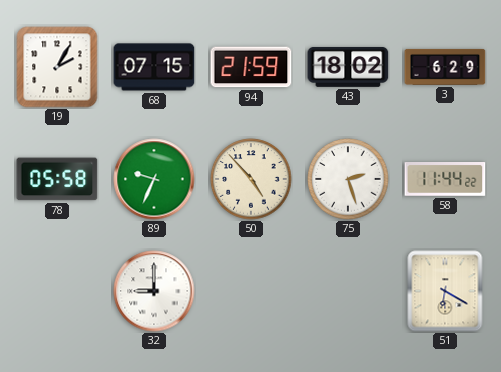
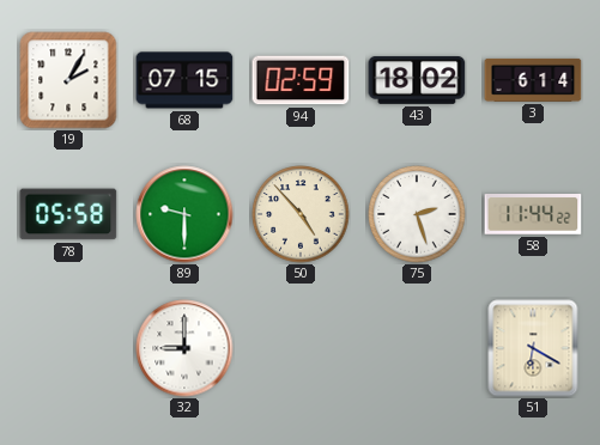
94: 21:59 -> 02:59 (301, 80)
3: 6:29 -> 6:14 (533, 80)
89: 9:34 -> 9:30 (184, 214)
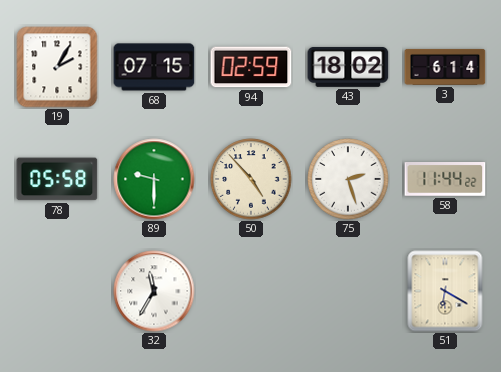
32: 9:00 -> 11:35 (154, 291)
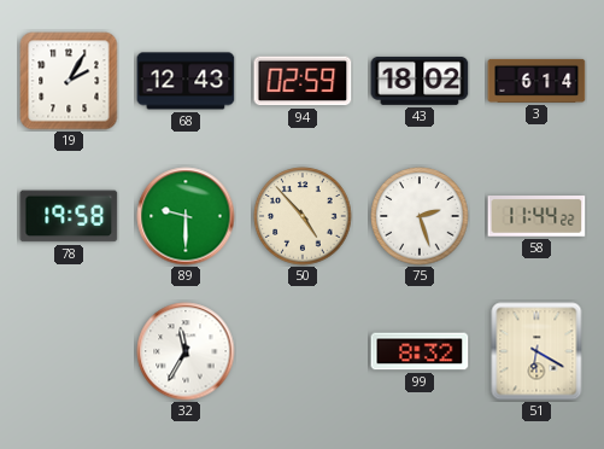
68: 07:15 -> 12:43 (186, 81)
78: 05:58 -> 19:58 (69, 216)
99: none -> 8:32 (420, 351)
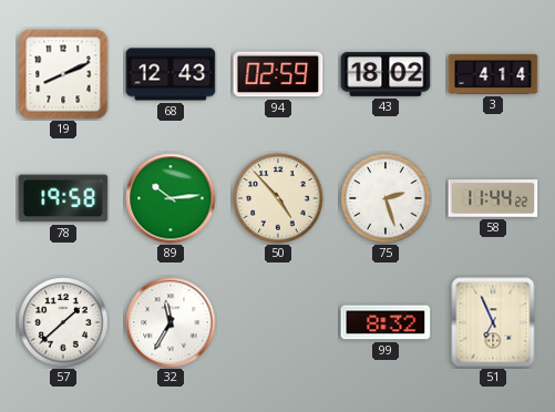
19: 2:05 -> 8:11 (63, 74)
3: 6:14 -> 4:14 (493, 74)
89: 9:30 -> 10:14 (171, 198)
57: none -> 1:38 (63, 322)
51: 6:20 -> 6:56 (493, 322)
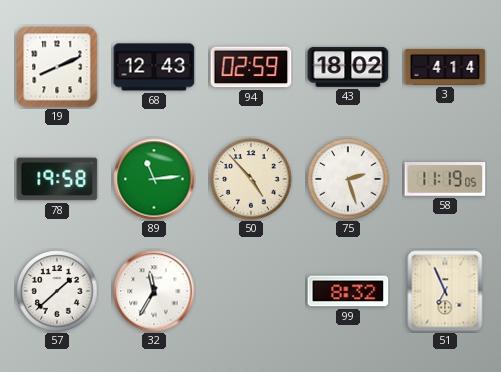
89: 10:14 -> 11:14 (154, 179)
58: 11:44 -> 11:19 (445, 180)
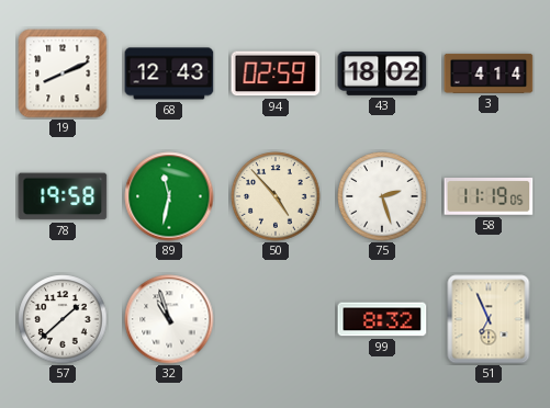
89: 11:14 -> 11:32 (169, 196)
32: 11:35 -> 10:57 (169, 319)
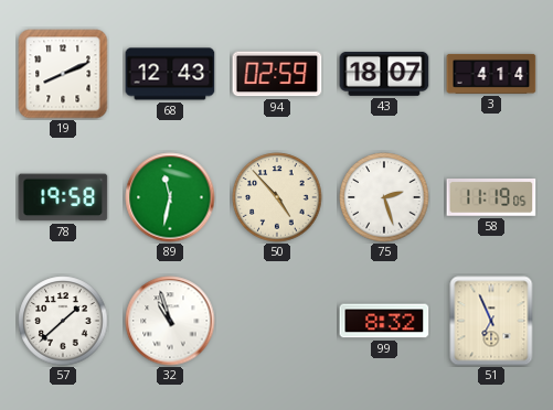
43: 18:02 -> 18:07 (384, 74)
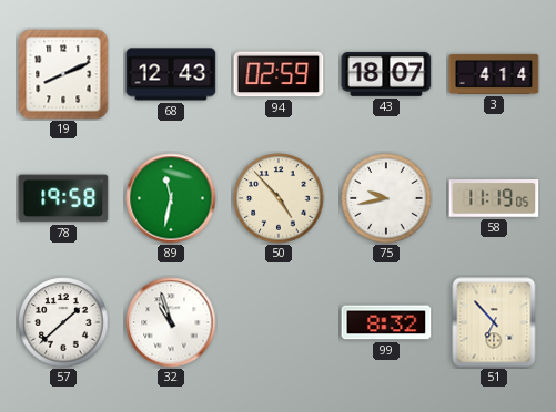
75: 2:27 -> 9:43 (386, 198)
51: 6:56 -> 6:53 (494, 322)
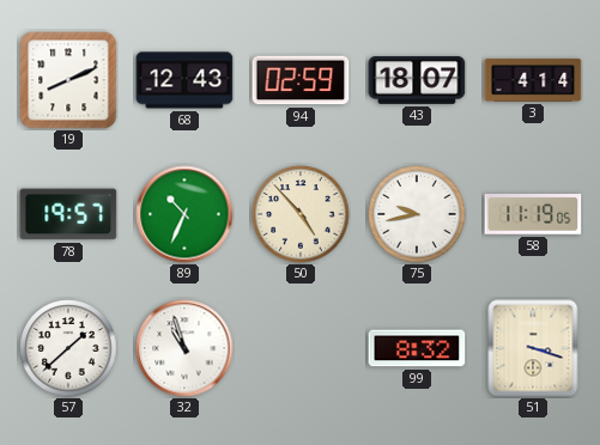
78: 19:58 -> 19:57 (68, 214)
89: 11:32 -> 10:34 (184, 214)
51: 6:53 -> 3:18 (533, 348)
